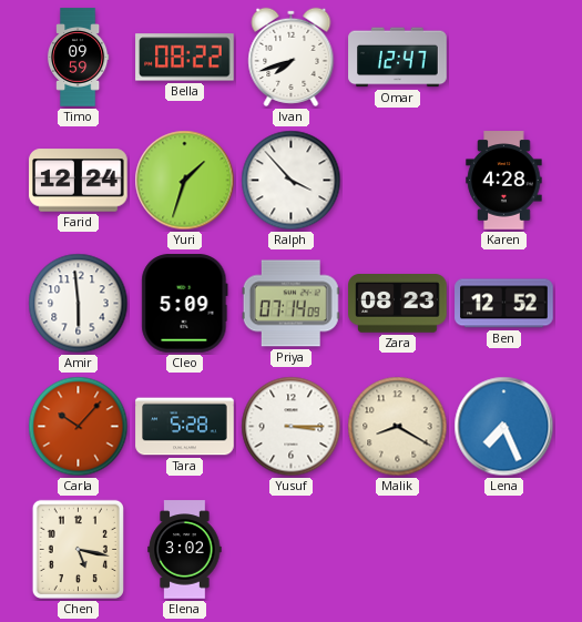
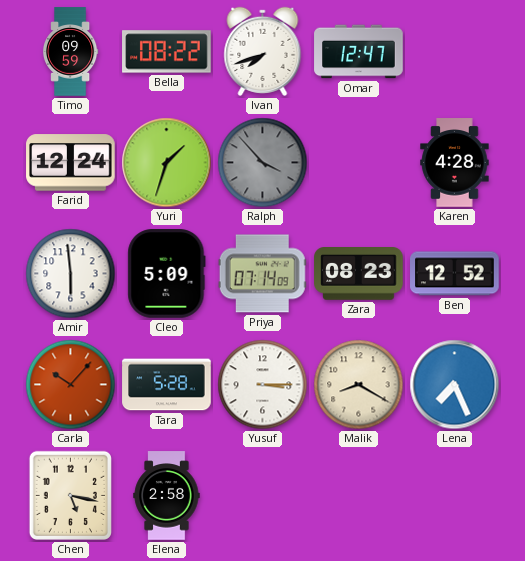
Ralph dial: white -> grey (263, 163)
Elena: 3:02 -> 2:58 (167, 496)
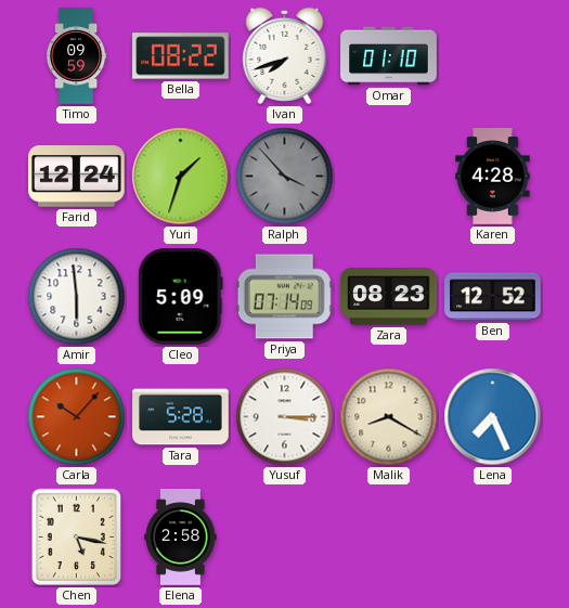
Omar: 12:47 -> 01:10 (389, 56)
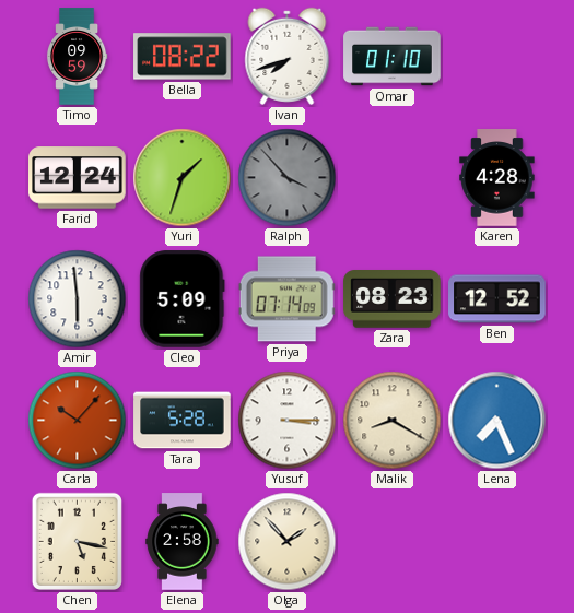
Olga: none -> 1:53 (288, 542)
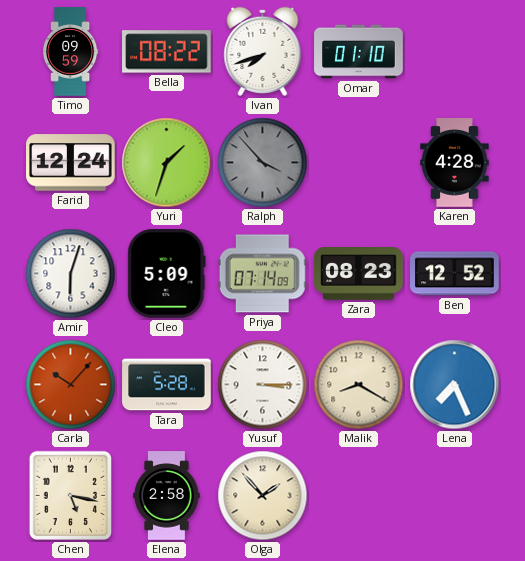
Amir: 5:59 -> 6:03 (71, 274)
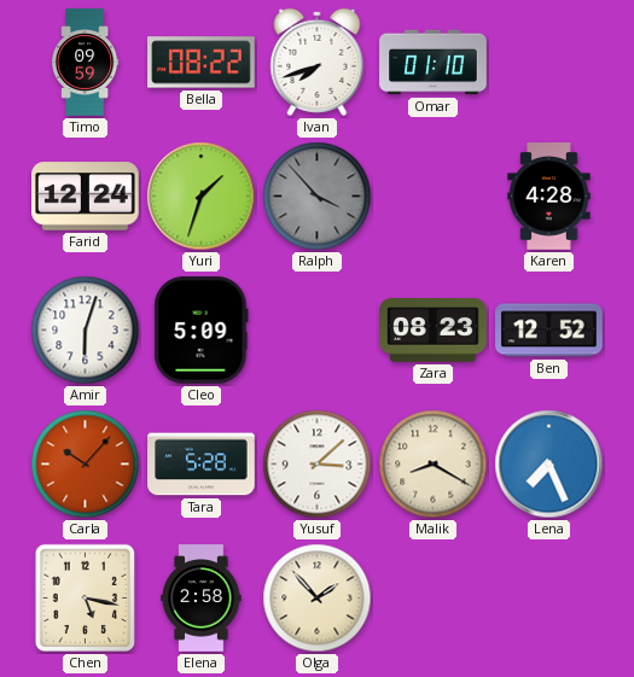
Priya: 07:14 -> none (262, 274)
Yusuf: 3:15 -> 3:08 (318, 465)
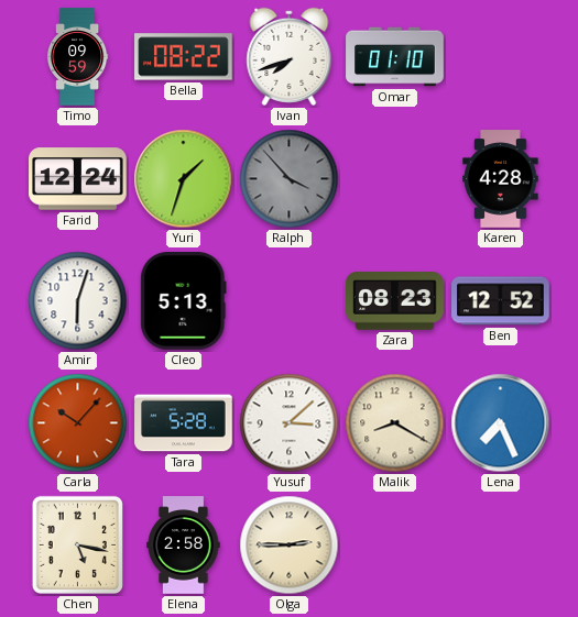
Cleo: 5:09 -> 5:13 (184, 301)
Olga: 1:53 -> 2:45 (290, 546)
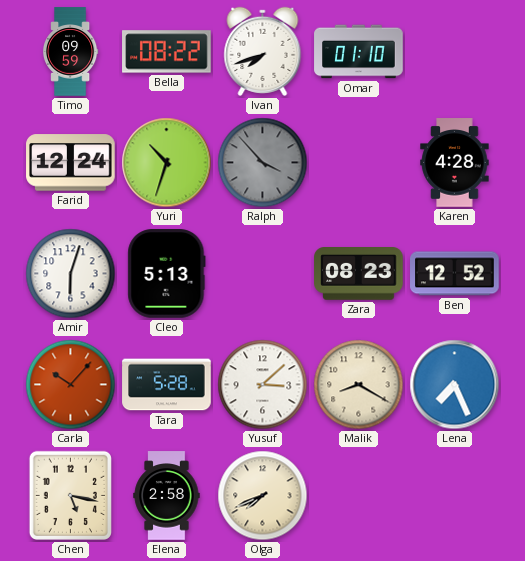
Yuri: 1:33 -> 10:33 (167, 163)
Olga: 2:45 -> 7:41 (263, 496)
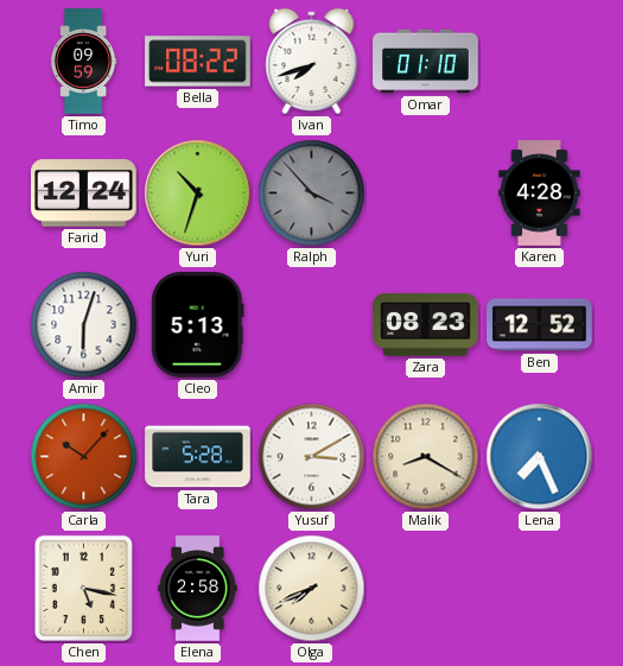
Yusuf: 3:08 -> 3:10 (312, 457)
